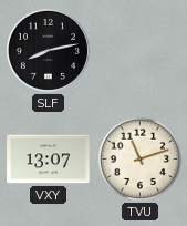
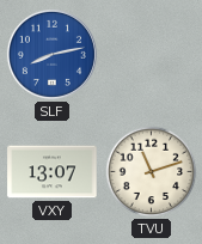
SLF dial: black -> blue (51, 54)
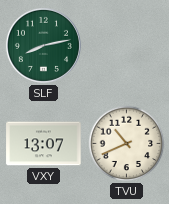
SLF dial: blue -> green (43, 45)
TVU: 11:12 -> 10:41 (127, 144)
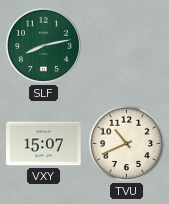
VXY: 13:07 -> 15:07 (44, 144)
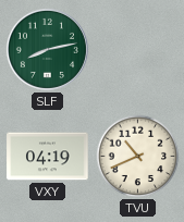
VXY: 15:07 -> 04:19 (48, 157)
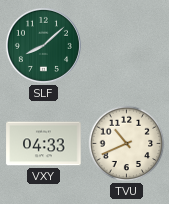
SLF: 8:13 -> 8:08 (43, 45)
VXY: 04:19 -> 04:33 (44, 144)
